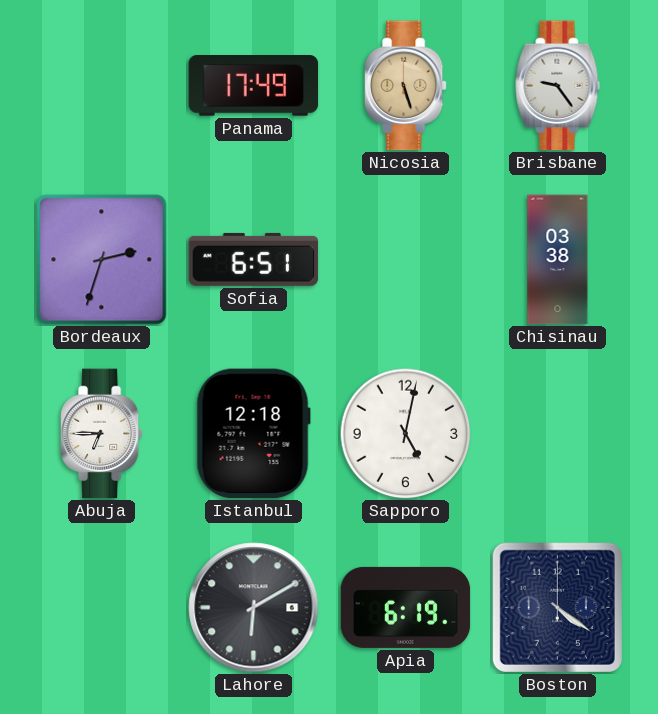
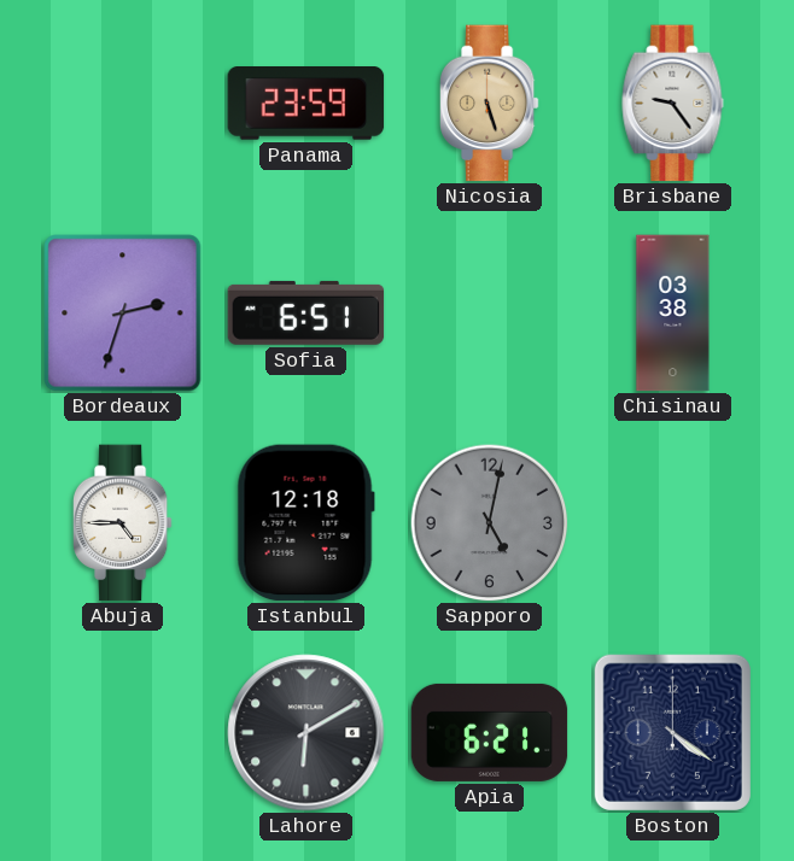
Panama: 17:49 -> 23:59 (306, 104)
Abuja: 6:45 -> 4:45 (122, 523)
Sapporo dial: white -> grey (490, 523)
Apia: 6:19 -> 6:21 (490, 732)
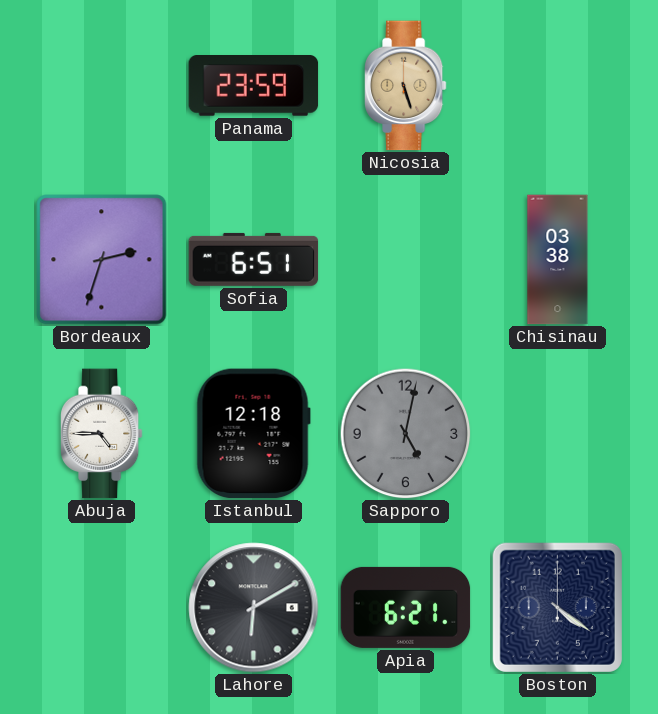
Brisbane: 9:24 -> none (673, 104)
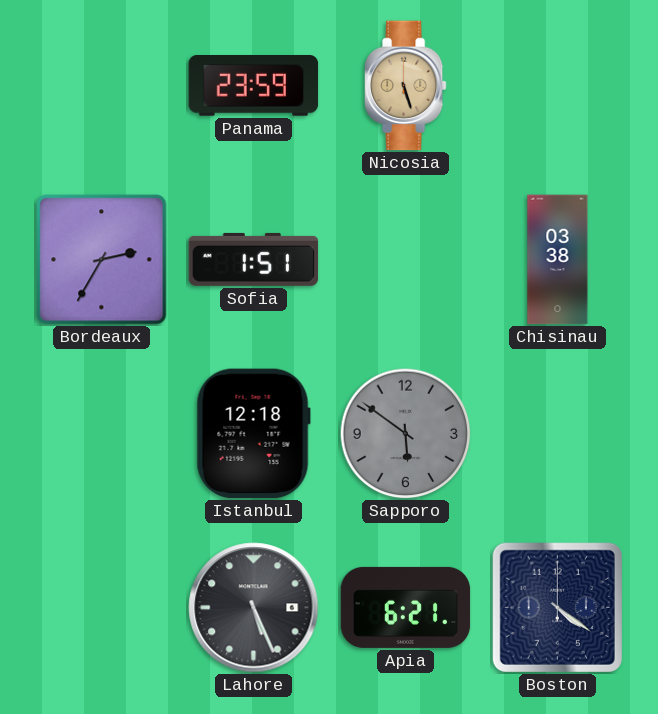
Bordeaux: 2:33 -> 2:35 (102, 260)
Sofia: 6:51 -> 1:51 (254, 259)
Abuja: 4:45 -> none (101, 434)
Sapporo: 5:02 -> 5:51 (406, 434)
Lahore: 6:10 -> 5:26 (254, 608)
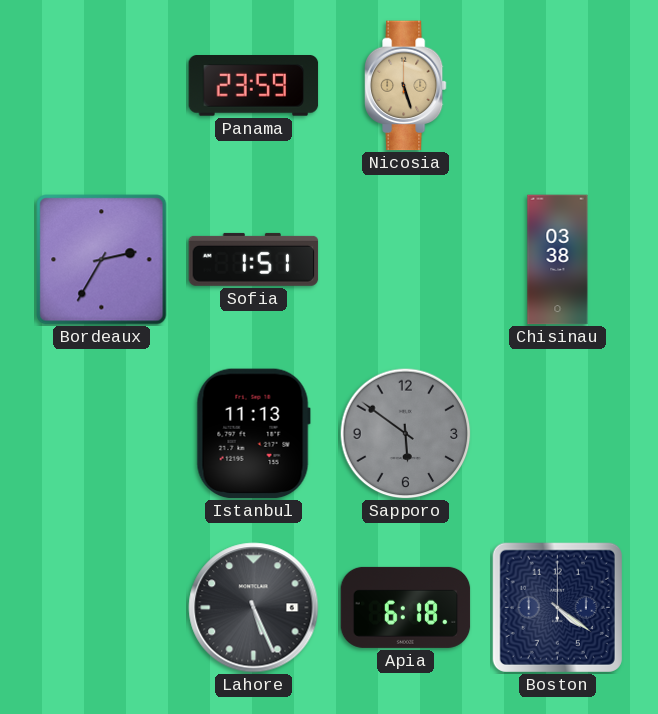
Istanbul: 12:18 -> 11:13 (253, 434)
Apia: 6:21 -> 6:18 (406, 607)
